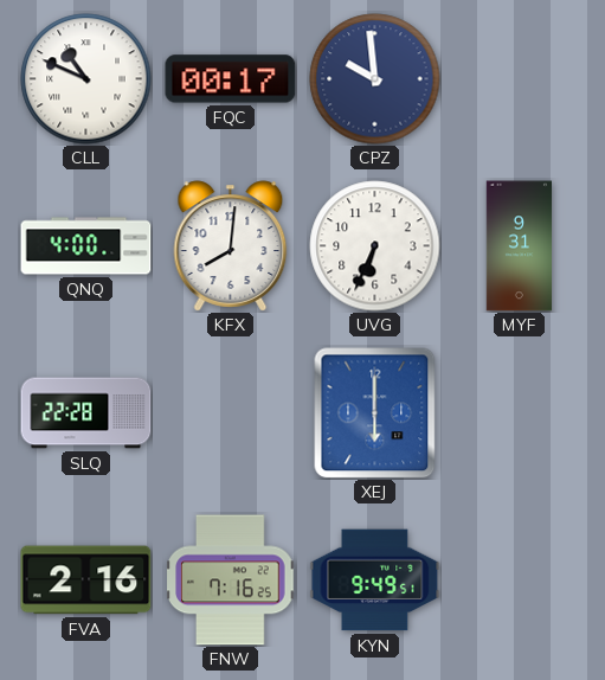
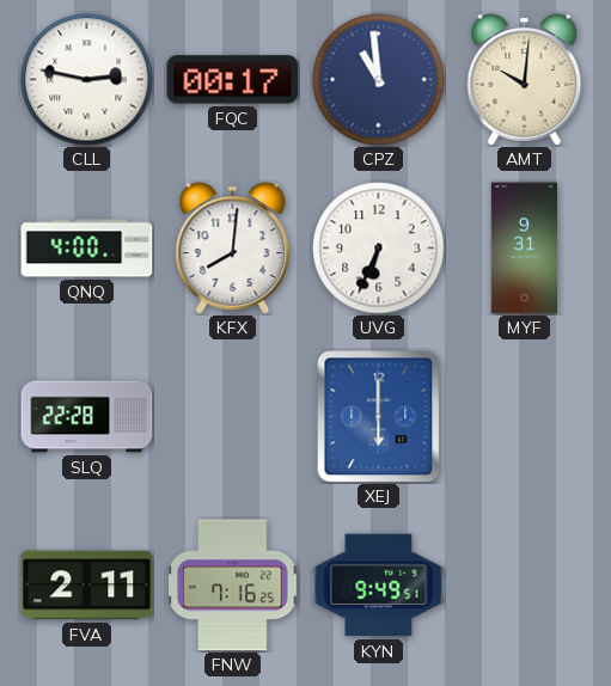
CLL: 10:49 -> 2:47 (87, 80)
CPZ: 9:59 -> 10:59 (379, 80)
AMT: none -> 10:01 (525, 80)
FVA: 2:16 -> 2:11 (87, 586)
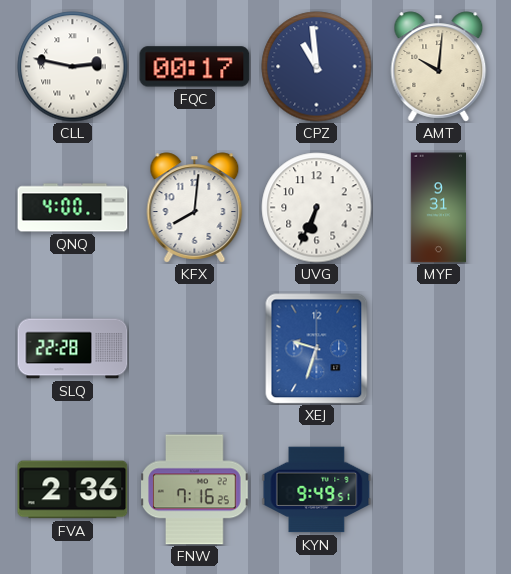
XEJ: 6:00 -> 9:33 (317, 349)
FVA: 2:11 -> 2:36 (73, 490)
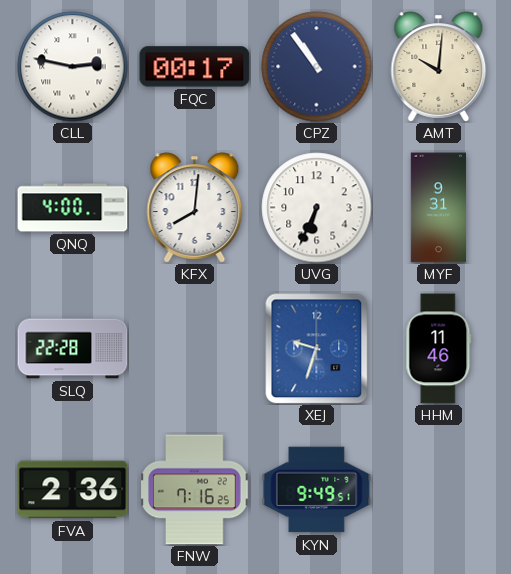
CPZ: 10:59 -> 10:54 (317, 67)
HHM: none -> 11:46 (439, 349)
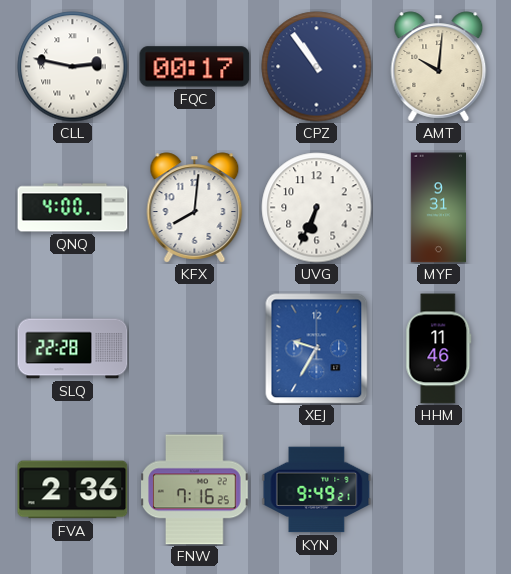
XEJ: 9:33 -> 9:35 (317, 349)
KYN: 9:49:51 -> 9:49:21 (317, 490)
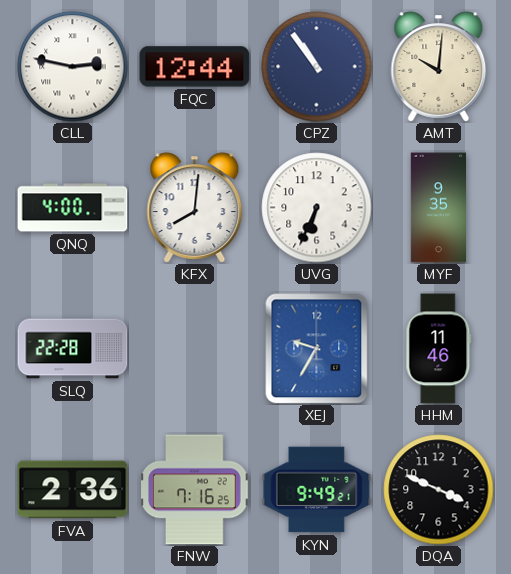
FQC: 00:17 -> 12:44 (195, 67)
MYF: 9:31 -> 9:35 (438, 208)
DQA: none -> 3:49 (439, 490)
